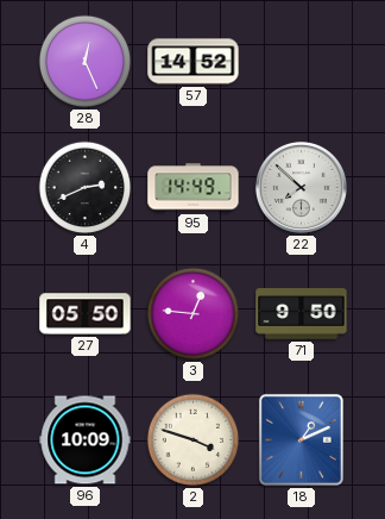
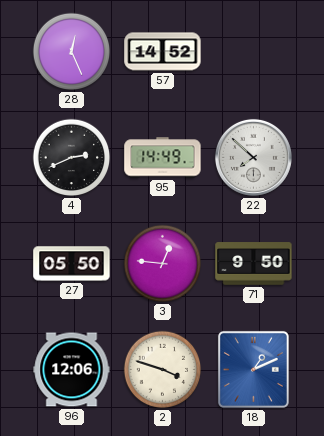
96: 10:09 -> 12:06 (72, 370)
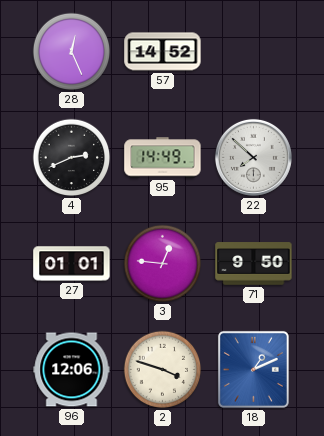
27: 05:50 -> 01:01 (72, 264)
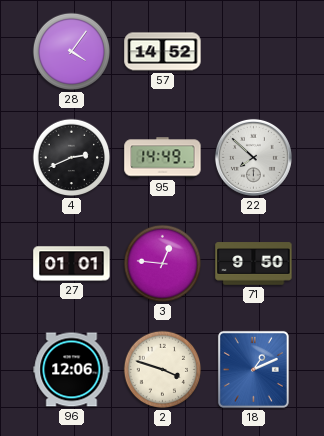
28: 12:26 -> 4:06 (72, 52)
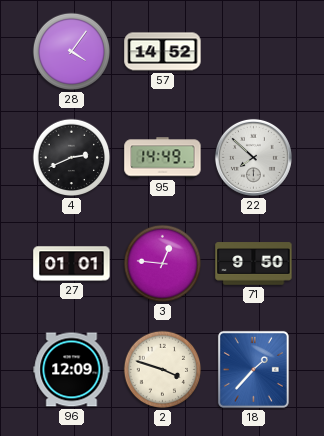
96: 12:06 -> 12:09 (72, 370)
18: 1:11 -> 1:37 (253, 369)
